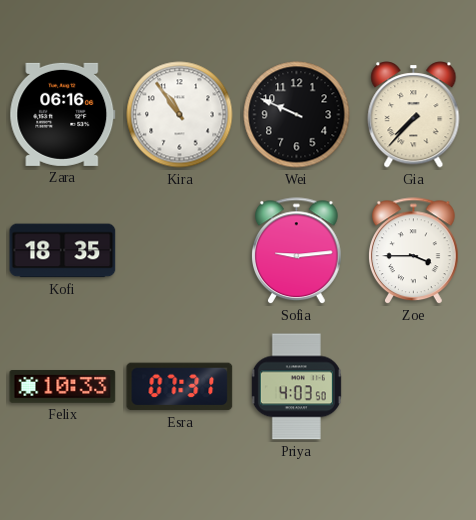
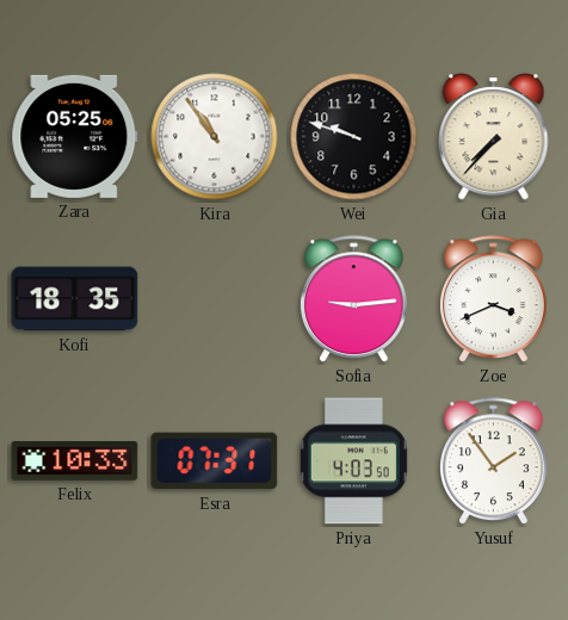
Zara: 06:16 -> 05:25 (75, 136)
Wei: 9:49 -> 9:48 (354, 137)
Zoe: 3:45 -> 3:41 (494, 299)
Yusuf: none -> 1:54 (494, 461)
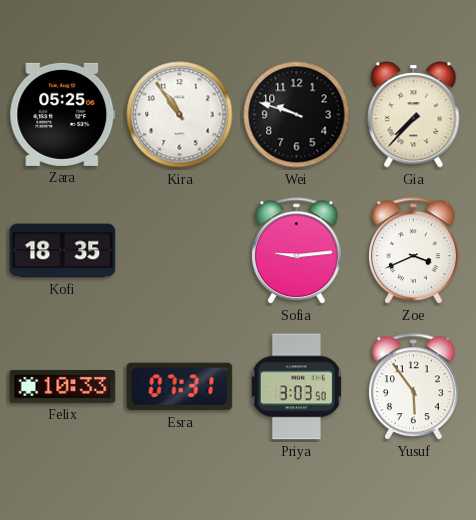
Priya: 4:03 -> 3:03 (296, 387)
Yusuf: 1:54 -> 5:54 (414, 387)
